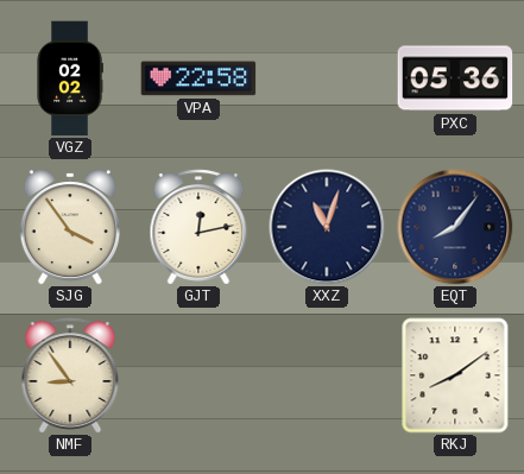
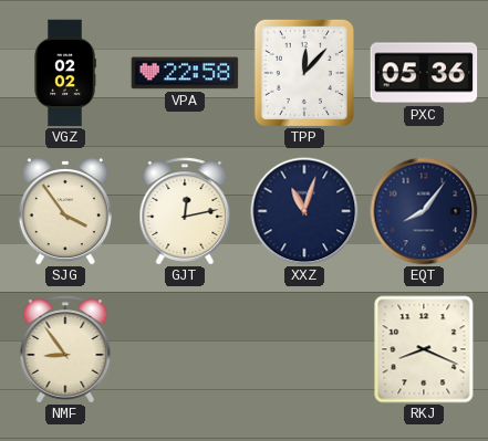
TPP: none -> 12:07 (304, 73)
RKJ: 8:09 -> 8:19 (424, 349)
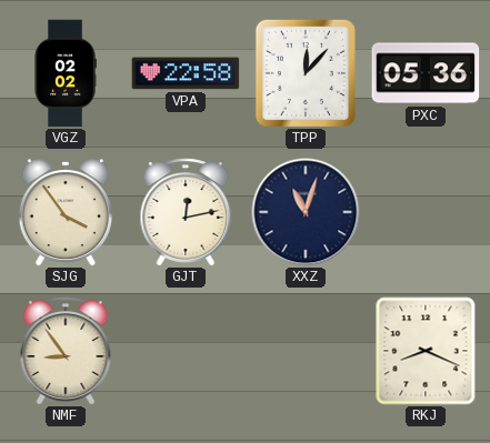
EQT: 8:06 -> none (424, 211)
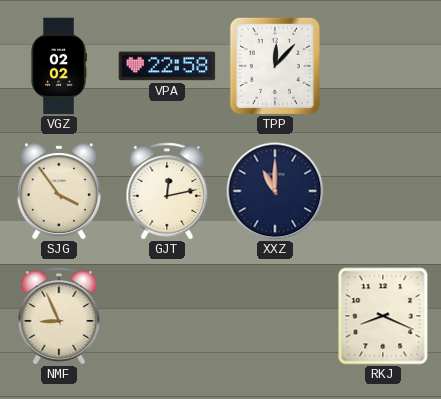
PXC: 05:36 -> none (426, 73)
XXZ: 11:03 -> 11:00 (275, 191)
NMF: 8:54 -> 8:56 (59, 316)
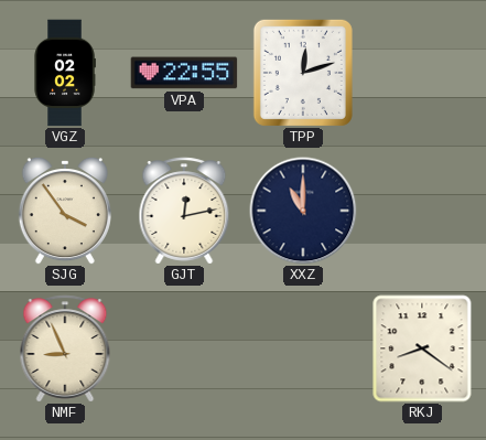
VPA: 22:58 -> 22:55 (184, 73)
TPP: 12:07 -> 12:12 (303, 73)
RKJ: 8:19 -> 8:21 (422, 348)
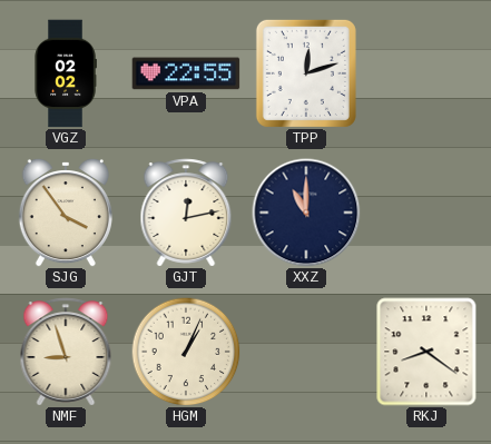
NMF: 8:56 -> 8:57 (66, 352)
HGM: none -> 1:04 (186, 352)
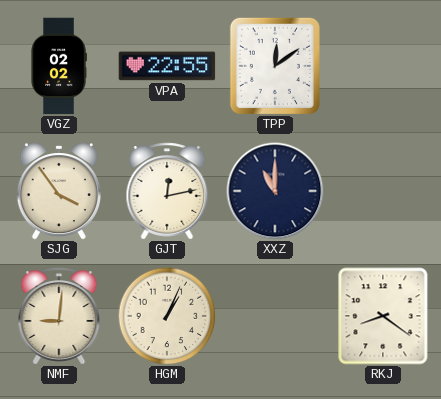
TPP: 12:12 -> 12:09 (275, 66)
NMF: 8:57 -> 9:01 (59, 316)
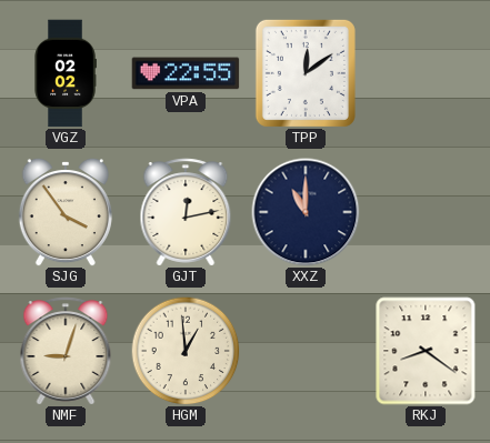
NMF: 9:01 -> 9:03 (66, 351)
HGM: 1:04 -> 12:59 (186, 351)
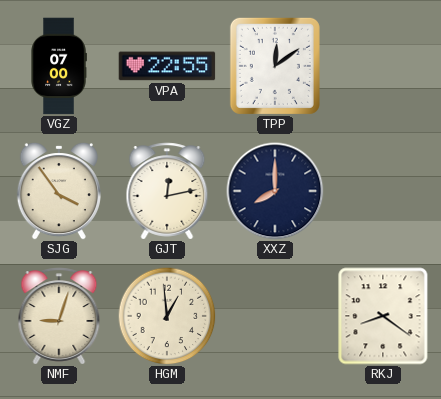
VGZ: 02:02 -> 07:00 (59, 66)
XXZ: 11:00 -> 8:00 (275, 191)
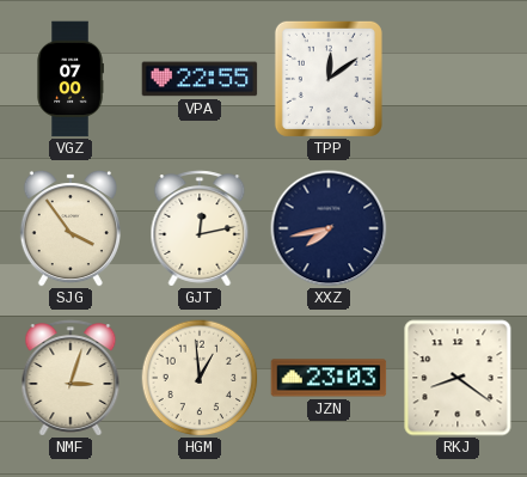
XXZ: 8:00 -> 7:43 (329, 228)
NMF: 9:03 -> 3:03 (71, 378)
JZN: none -> 23:03 (329, 378)
